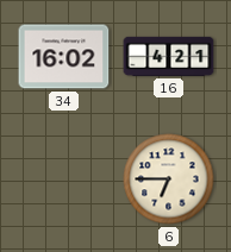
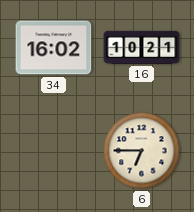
16: 4:21 -> 10:21 (142, 47)
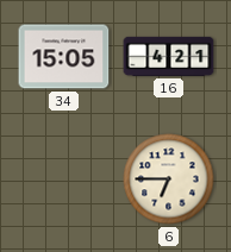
34: 16:02 -> 15:05 (64, 57)
16: 10:21 -> 4:21 (169, 56)
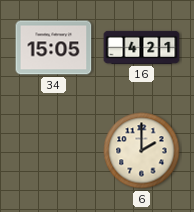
6: 6:45 -> 2:00 (142, 151)
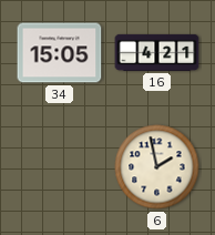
6: 2:00 -> 1:58 (157, 167)
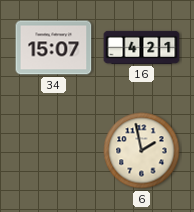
34: 15:05 -> 15:07 (54, 48)
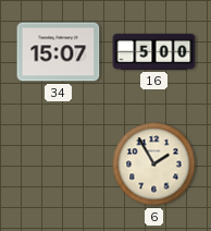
16: 4:21 -> 5:00 (154, 51)
6: 1:58 -> 1:55 (154, 165)
